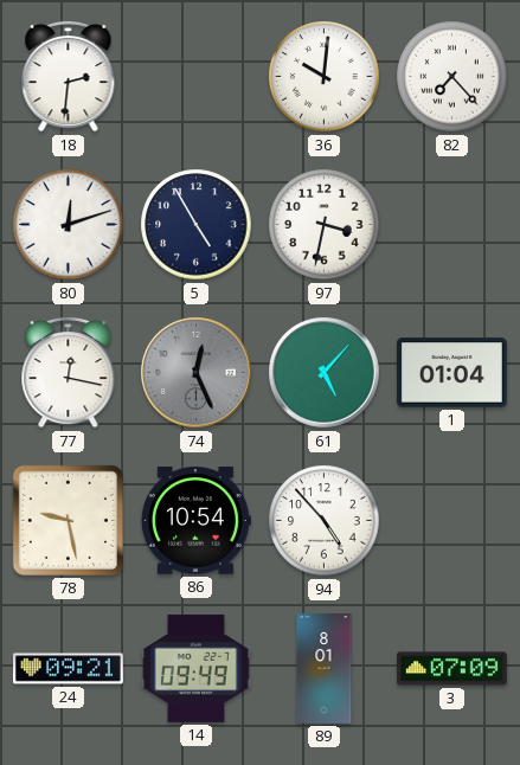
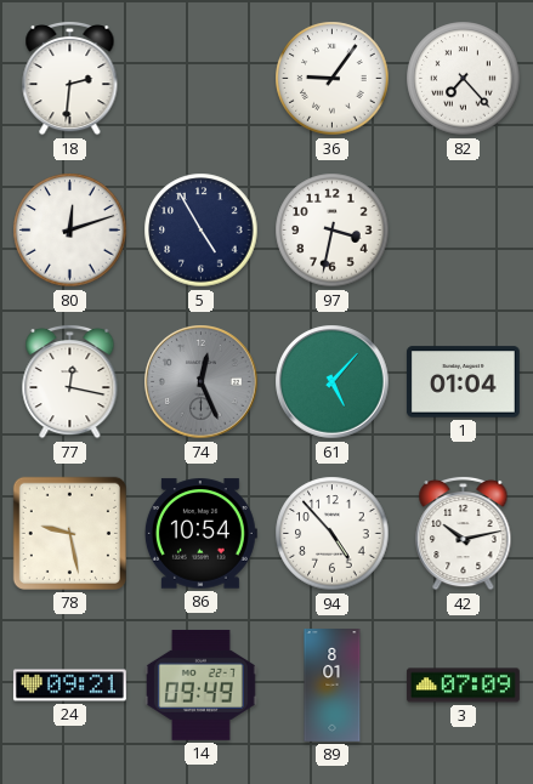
36: 10:01 -> 9:06 (333, 79)
42: none -> 10:13 (464, 533)
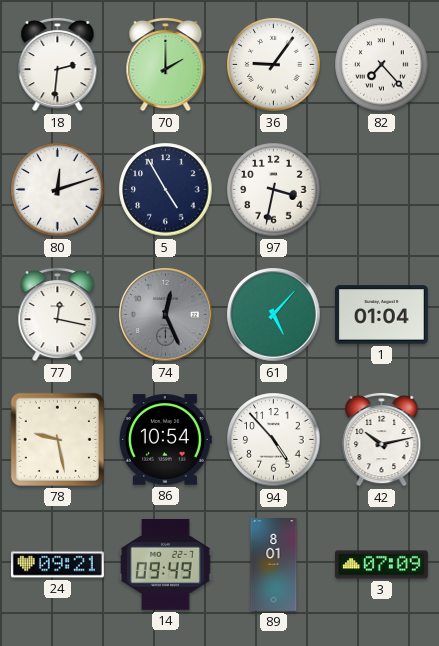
70: none -> 2:00 (166, 64)
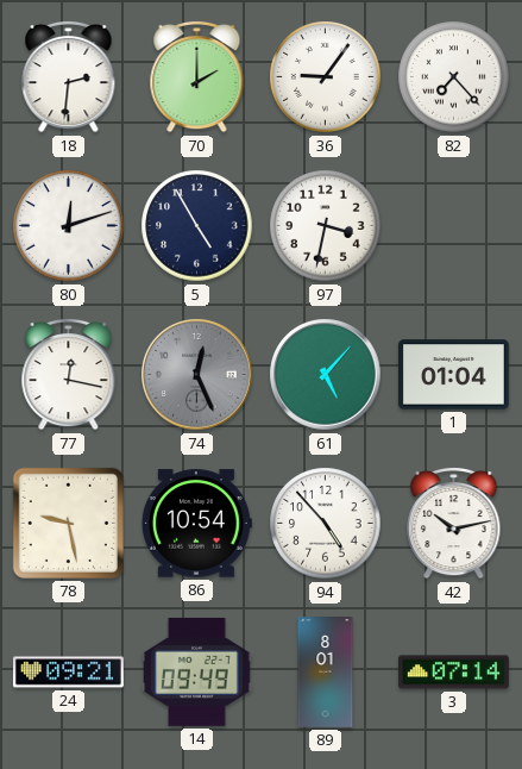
3: 07:09 -> 07:14 (453, 673)
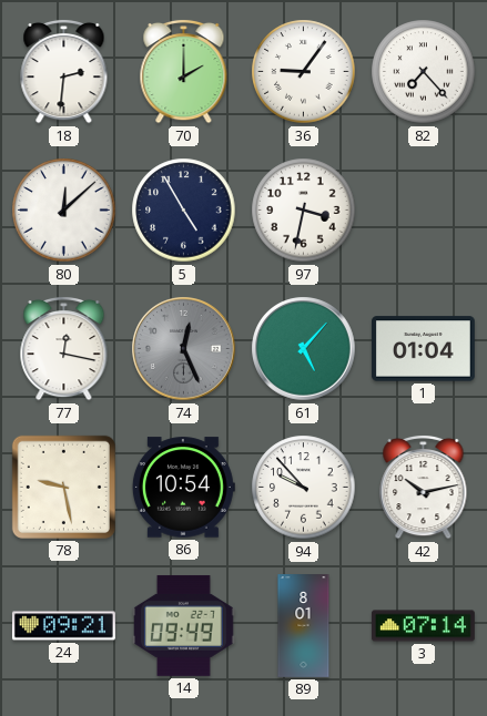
80: 12:12 -> 12:08 (64, 211)
94: 4:53 -> 9:53 (304, 488)
